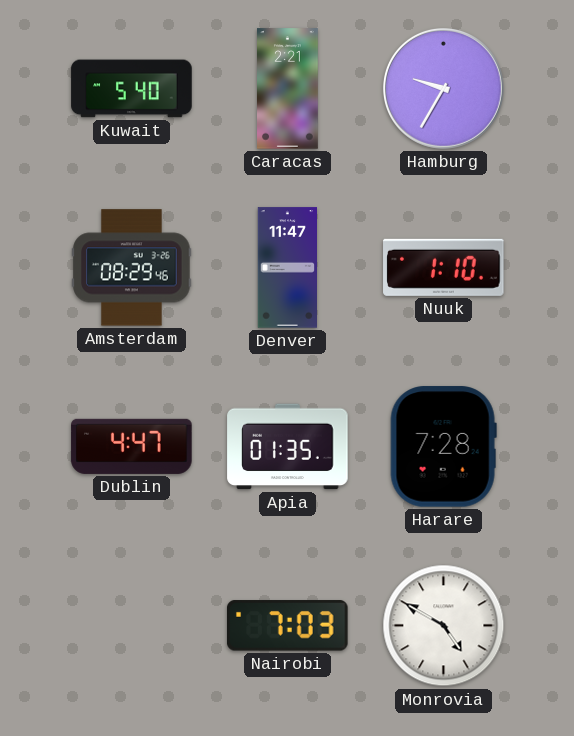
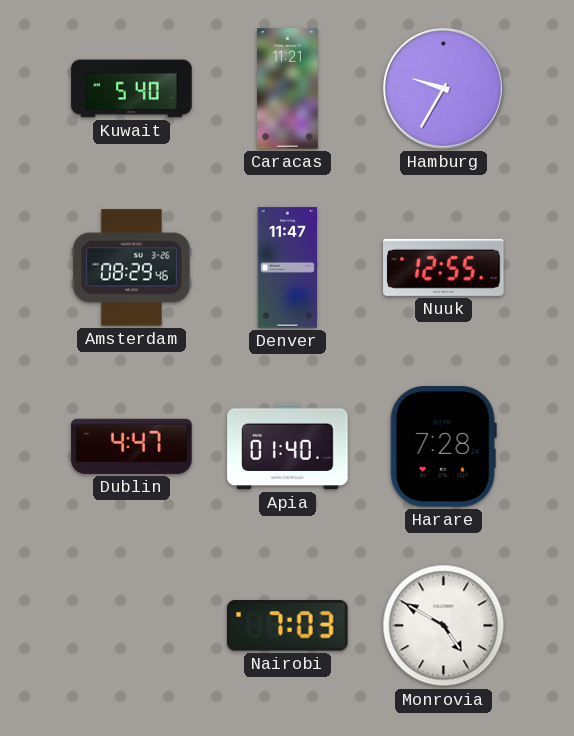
Caracas: 2:21 -> 11:21 (288, 89)
Nuuk: 1:10 -> 12:55 (444, 267)
Apia: 01:35 -> 01:40 (288, 447)
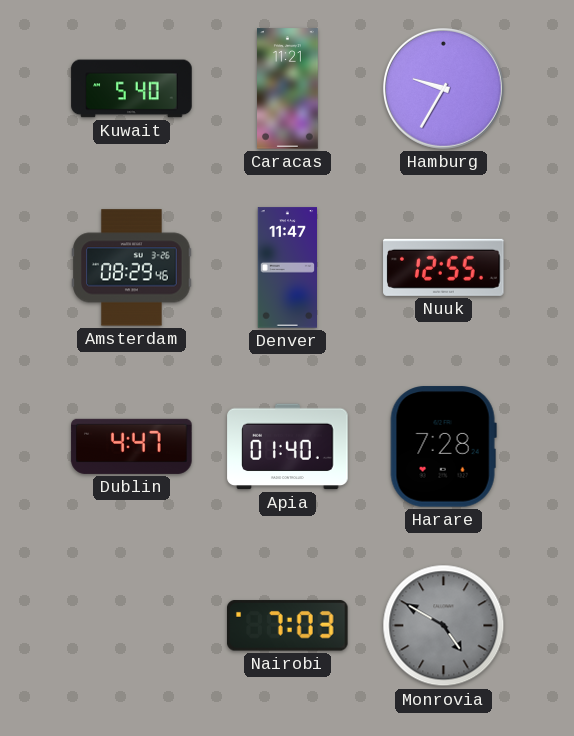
Monrovia dial: white -> grey (444, 626)
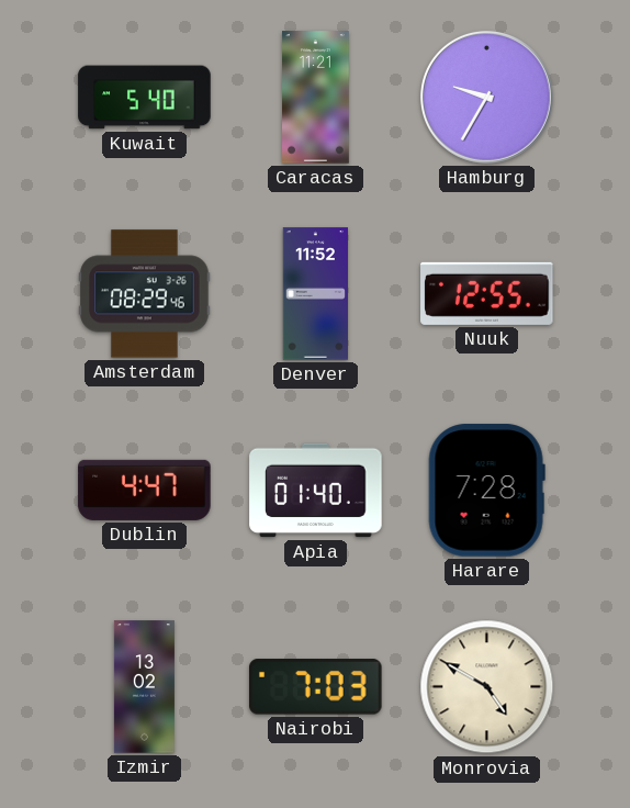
Denver: 11:47 -> 11:52 (315, 294)
Izmir: none -> 13:02 (144, 687)
Monrovia dial: grey -> cream (487, 687)
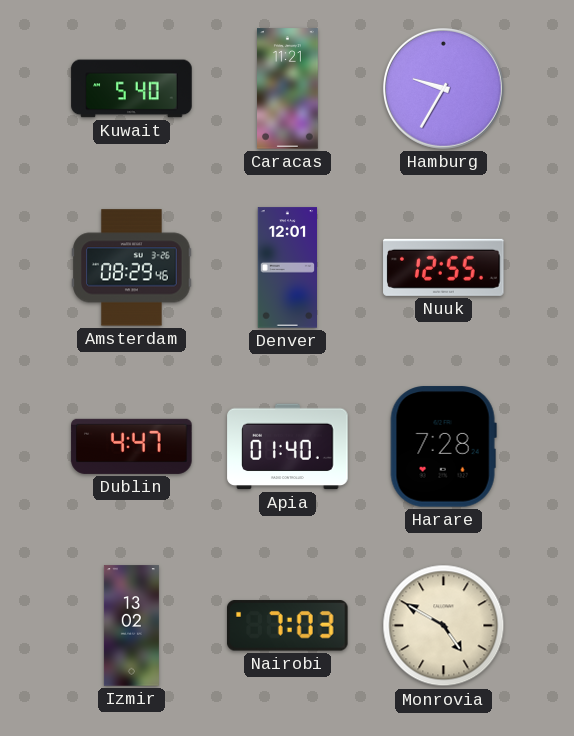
Denver: 11:52 -> 12:01 (287, 268)
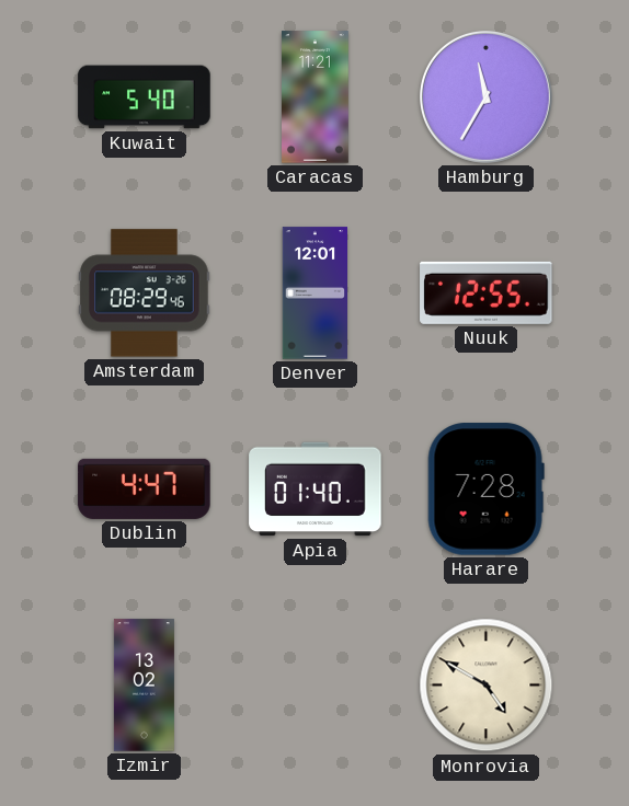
Hamburg: 9:35 -> 11:35 (485, 96)
Nairobi: 7:03 -> none (288, 626)
